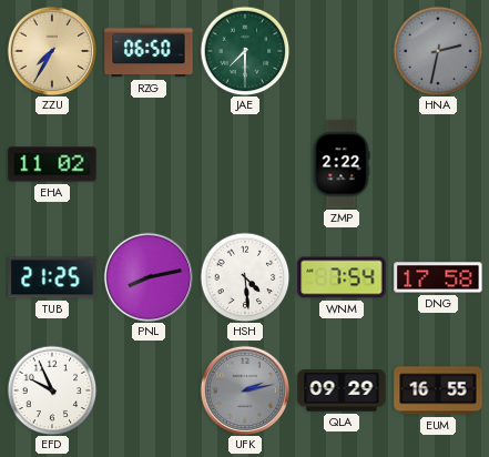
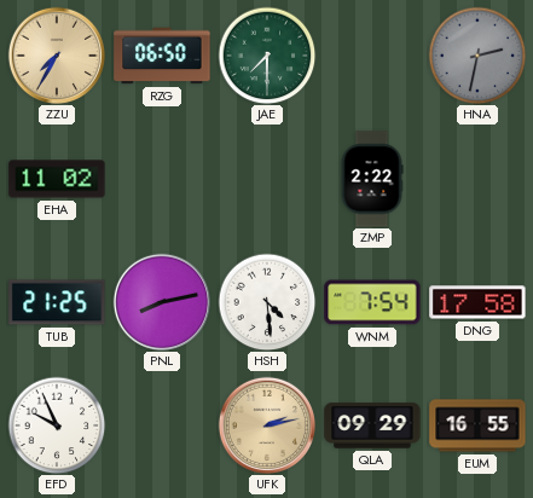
UFK dial: grey -> champagne (266, 424)
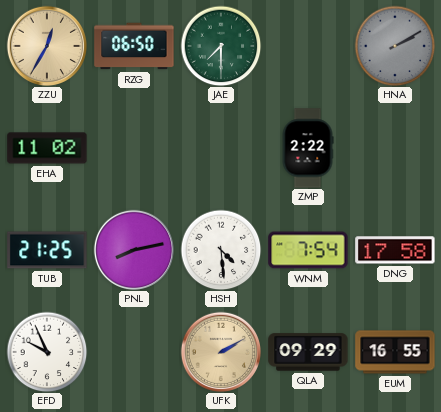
ZZU: 7:35 -> 12:35 (46, 45)
HNA: 2:32 -> 2:10 (395, 46)
UFK: 2:13 -> 2:10 (220, 351)
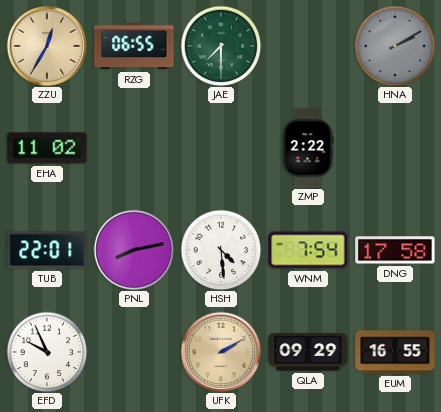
RZG: 06:50 -> 06:55 (134, 46)
TUB: 21:25 -> 22:01 (47, 250)
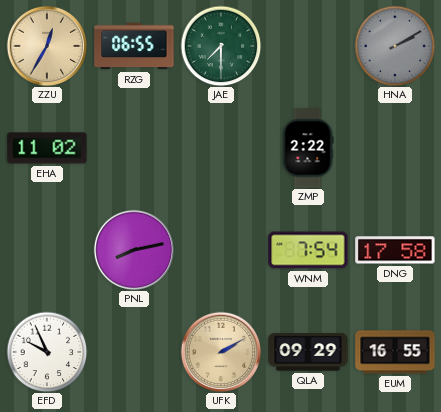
TUB: 22:01 -> none (47, 250)
HSH: 4:29 -> none (221, 250)
